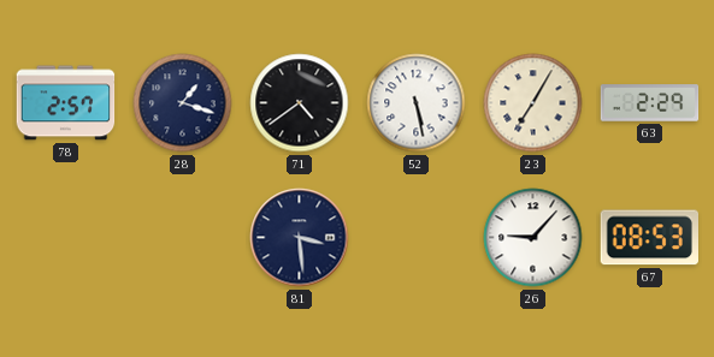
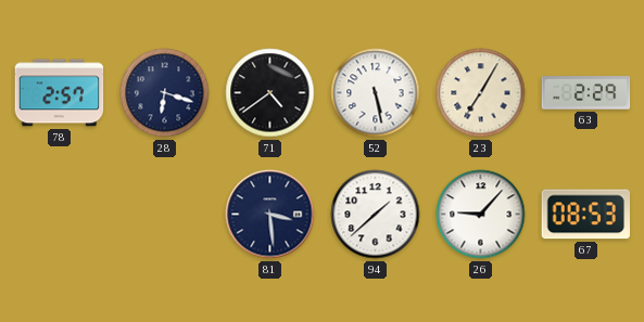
28: 1:18 -> 6:18 (165, 93)
94: none -> 1:38 (376, 215)
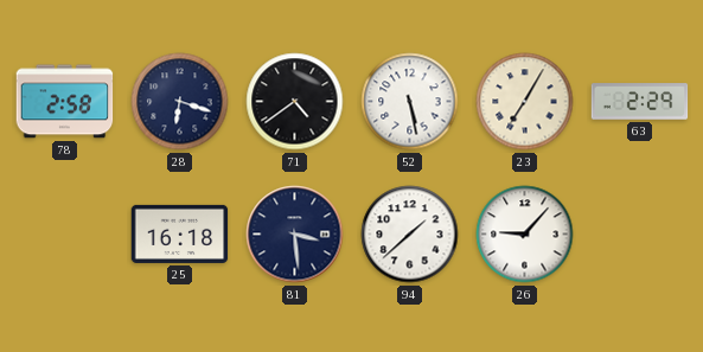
78: 2:57 -> 2:58 (65, 102)
25: none -> 16:18 (180, 233)
67: 08:53 -> none (585, 215)
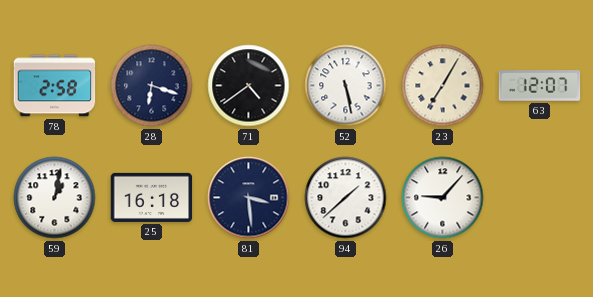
63: 2:29 -> 12:07 (540, 86)
59: none -> 1:02 (55, 198)
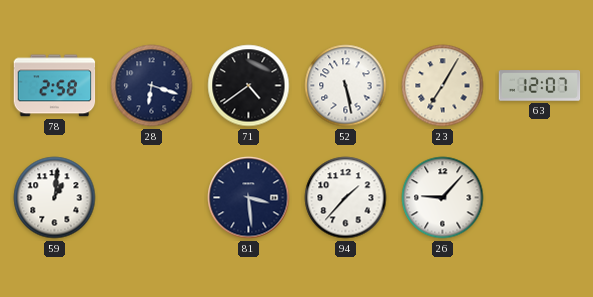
59: 1:02 -> 1:01 (55, 198)
25: 16:18 -> none (152, 197)
94: 1:38 -> 1:37 (346, 198)
